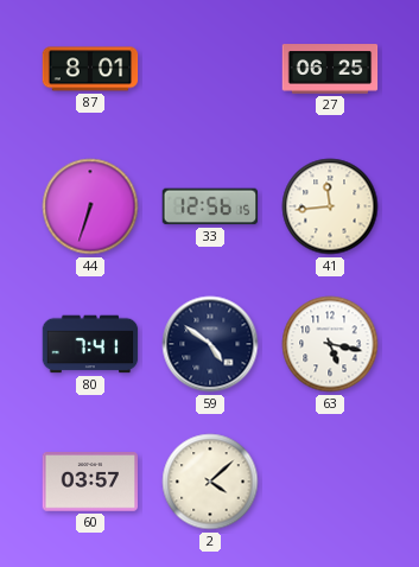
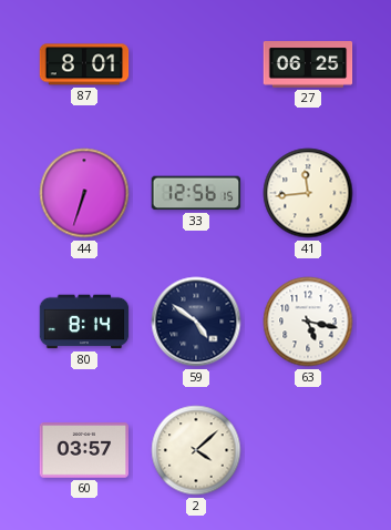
80: 7:41 -> 8:14 (84, 322)
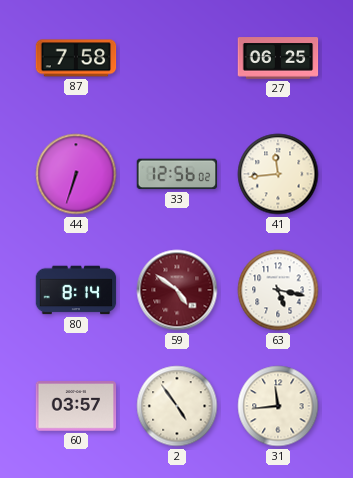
87: 8:01 -> 7:58 (76, 58)
33: 12:56:15 -> 12:56:02 (177, 174)
59 dial: navy -> burgundy (177, 290)
2: 4:08 -> 4:54 (177, 406)
31: none -> 11:44 (278, 406)
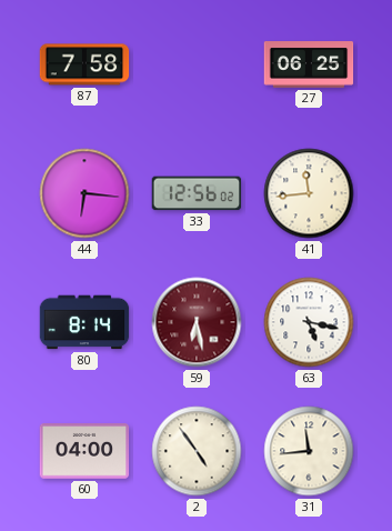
44: 6:33 -> 6:16 (84, 193)
59: 4:51 -> 6:28 (197, 322)
60: 03:57 -> 04:00 (84, 451)
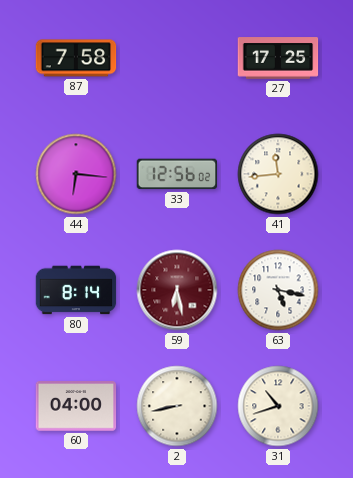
27: 06:25 -> 17:25 (278, 58)
2: 4:54 -> 8:43 (177, 406)
31: 11:44 -> 10:42 (278, 406)
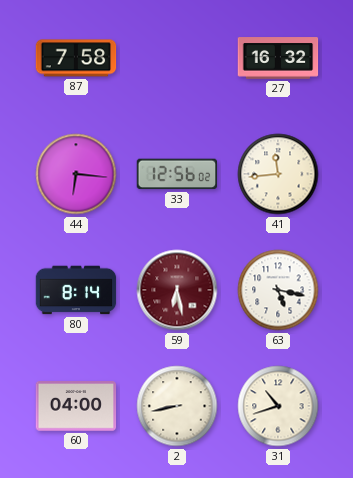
27: 17:25 -> 16:32 (278, 58)
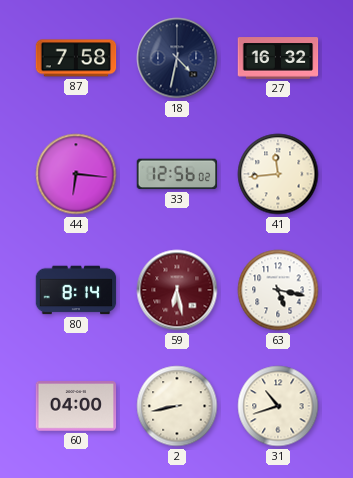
18: none -> 4:32 (177, 58)
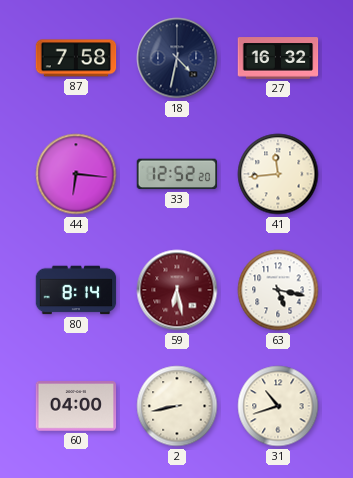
33: 12:56 -> 12:52 (177, 174)
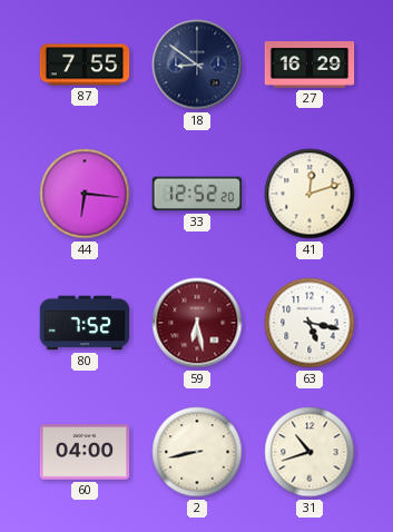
87: 7:58 -> 7:55 (85, 65)
18: 4:32 -> 8:51 (197, 65)
27: 16:32 -> 16:29 (310, 65)
41: 11:44 -> 12:12 (310, 194)
80: 8:14 -> 7:52 (85, 323)
